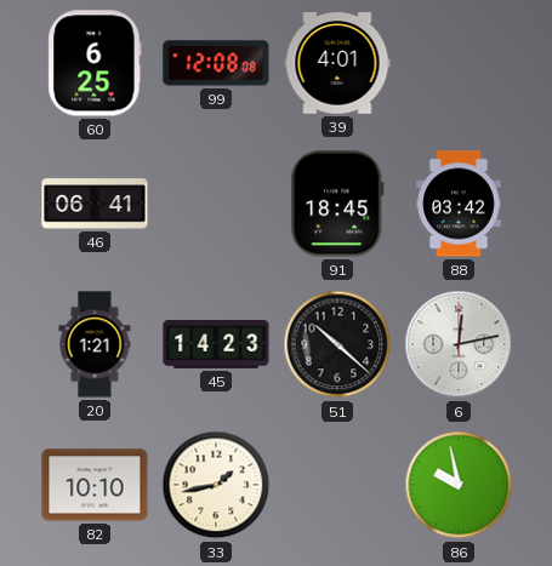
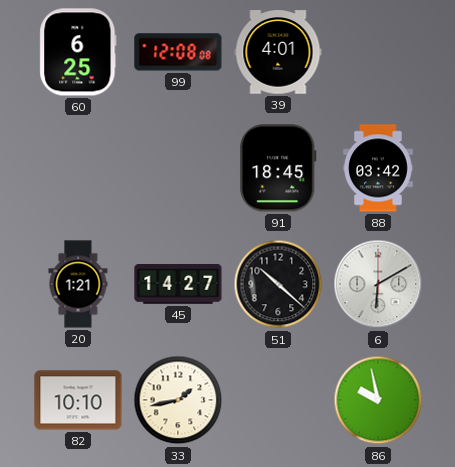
46: 06:41 -> none (95, 204)
45: 14:23 -> 14:27 (178, 284)
6: 12:13 -> 6:10 (378, 284)
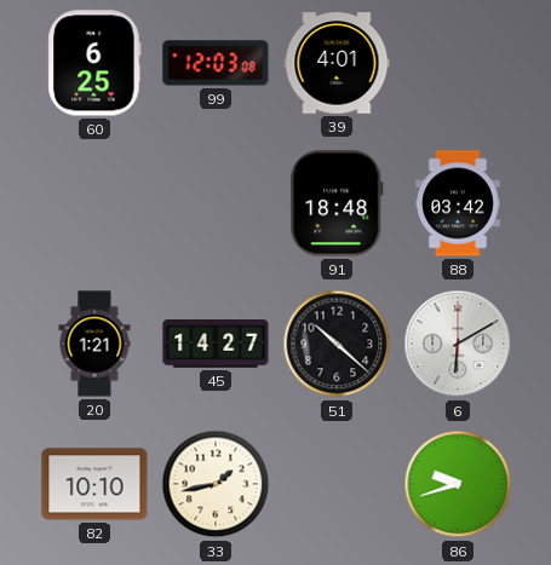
99: 12:08 -> 12:03 (216, 63)
91: 18:45 -> 18:48 (337, 203)
86: 9:58 -> 9:42 (458, 484)
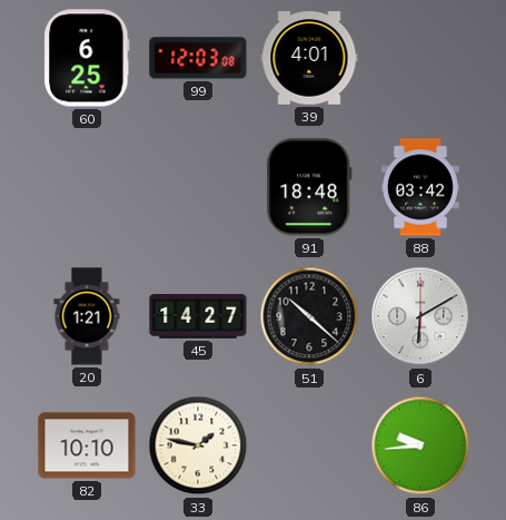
33: 1:43 -> 1:47 (198, 445)
86: 9:42 -> 9:44 (420, 445)
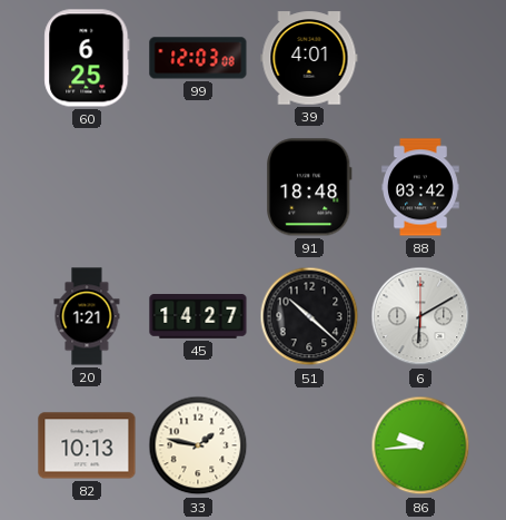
82: 10:10 -> 10:13 (87, 445)
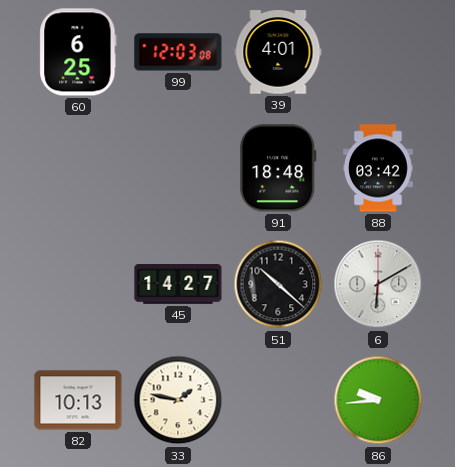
20: 1:21 -> none (87, 316)
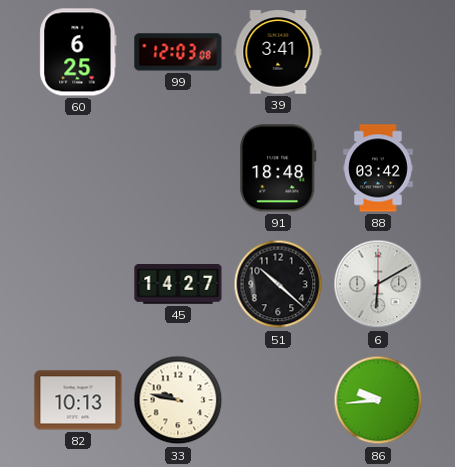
39: 4:01 -> 3:41 (278, 52)
33: 1:47 -> 9:47 (178, 400)
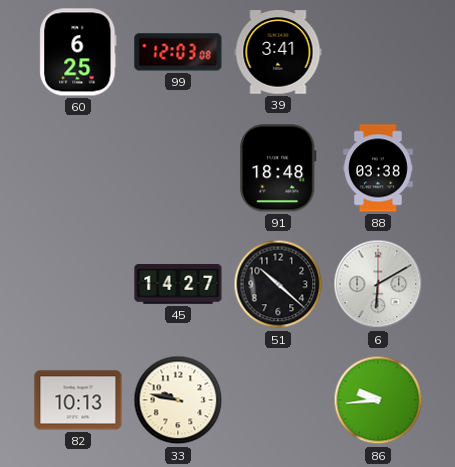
88: 03:42 -> 03:38 (378, 168)
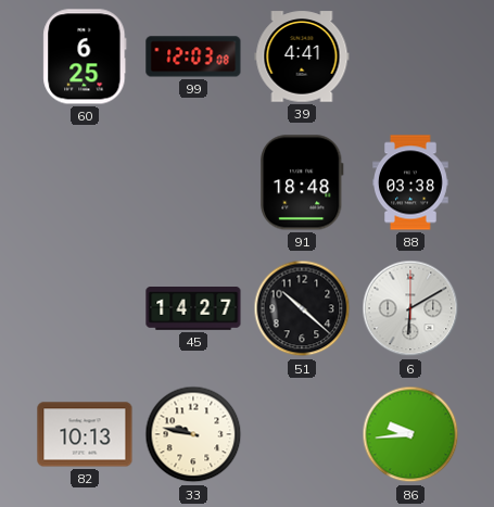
39: 3:41 -> 4:41 (302, 56)
